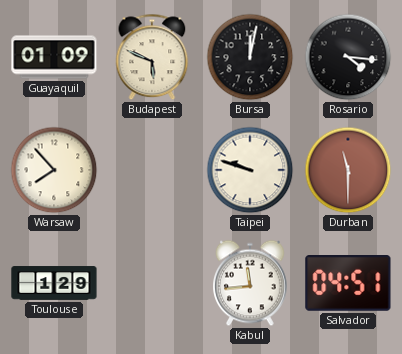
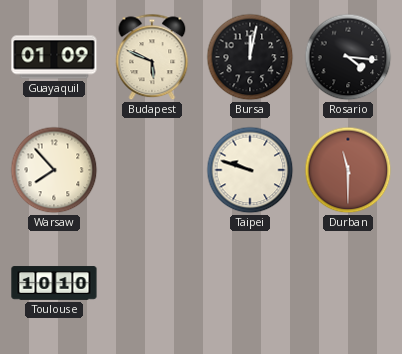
Toulouse: 1:29 -> 10:10 (54, 283)
Kabul: 11:44 -> none (251, 283)
Salvador: 04:51 -> none (348, 284)
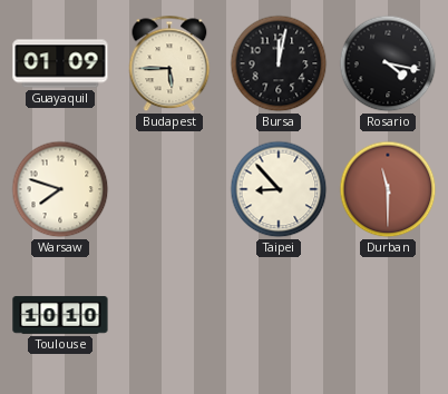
Budapest: 5:49 -> 5:45 (169, 63)
Rosario: 4:16 -> 4:17 (388, 63)
Warsaw: 7:53 -> 7:48 (60, 189)
Taipei: 9:48 -> 8:53 (279, 189)
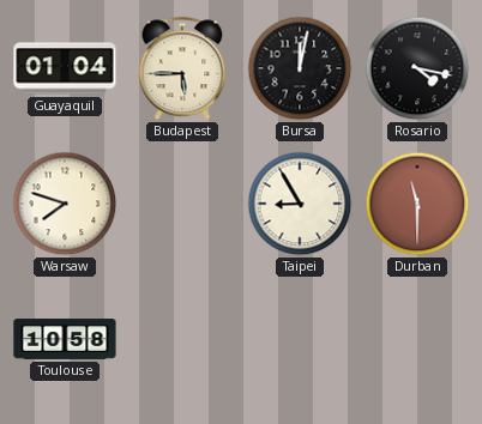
Guayaquil: 01:09 -> 01:04 (65, 68)
Taipei: 8:53 -> 8:55 (300, 204)
Toulouse: 10:10 -> 10:58 (65, 339)
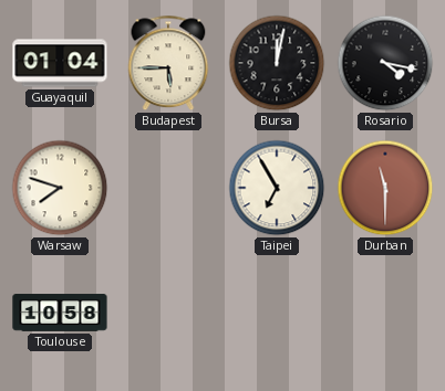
Taipei: 8:55 -> 6:55 (277, 188)
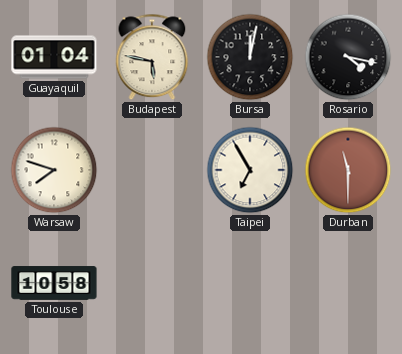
Budapest: 5:45 -> 5:47 (152, 57)
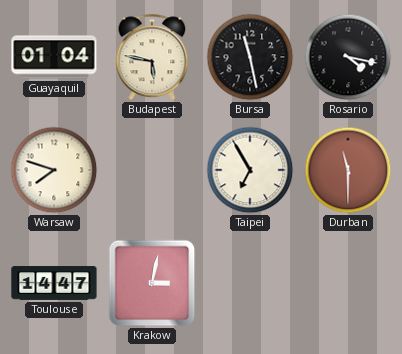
Bursa: 12:02 -> 11:28 (250, 57)
Toulouse: 10:58 -> 14:47 (54, 283)
Krakow: none -> 3:02 (152, 283)
